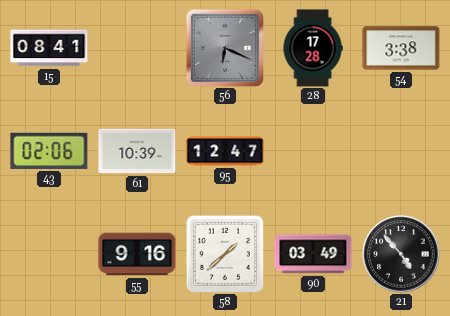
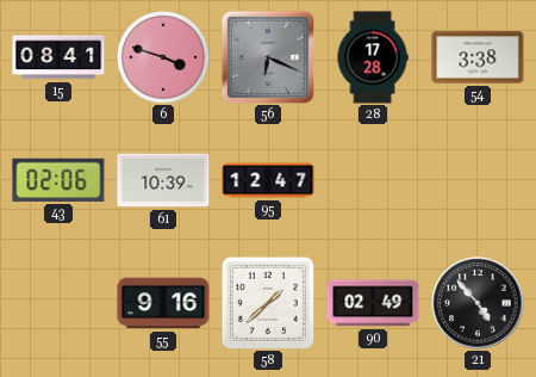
6: none -> 3:48 (163, 57)
90: 03:49 -> 02:49 (373, 303)
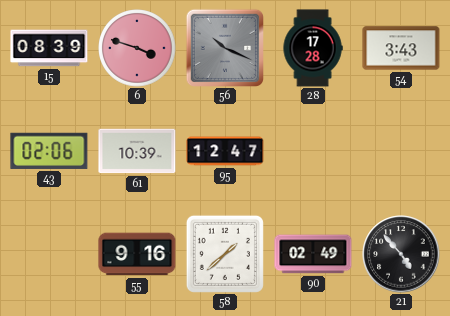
15: 08:41 -> 08:39 (49, 48)
56: 6:19 -> 10:19 (224, 47)
54: 3:38 -> 3:43 (401, 48)
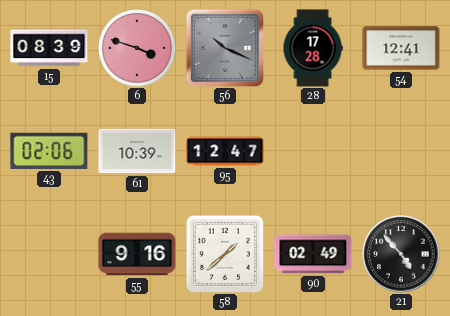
54: 3:43 -> 12:41 (401, 48)
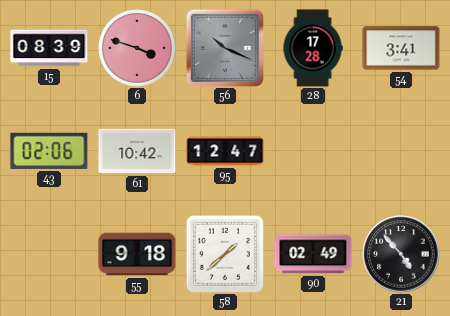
54: 12:41 -> 3:41 (401, 48)
61: 10:39 -> 10:42 (137, 151)
55: 9:16 -> 9:18 (137, 254)
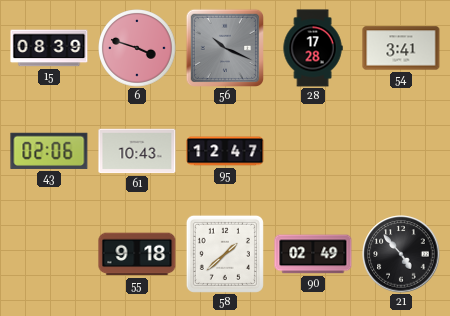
61: 10:42 -> 10:43 (137, 151)
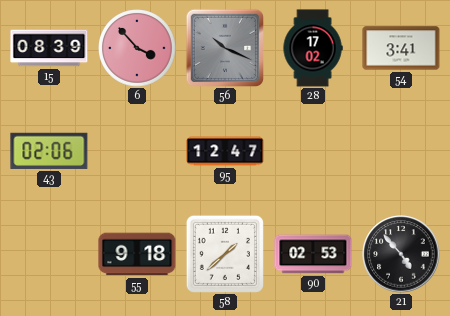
6: 3:48 -> 3:53 (137, 48)
28: 17:28 -> 17:02 (313, 48)
61: 10:43 -> none (137, 151)
90: 02:49 -> 02:53 (313, 254)
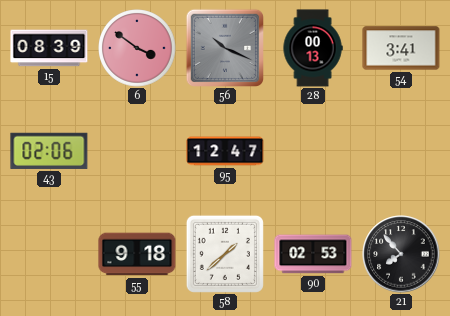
6: 3:53 -> 3:51 (137, 48)
28: 17:02 -> 00:13 (313, 48)
21: 4:53 -> 7:53 (401, 254)
